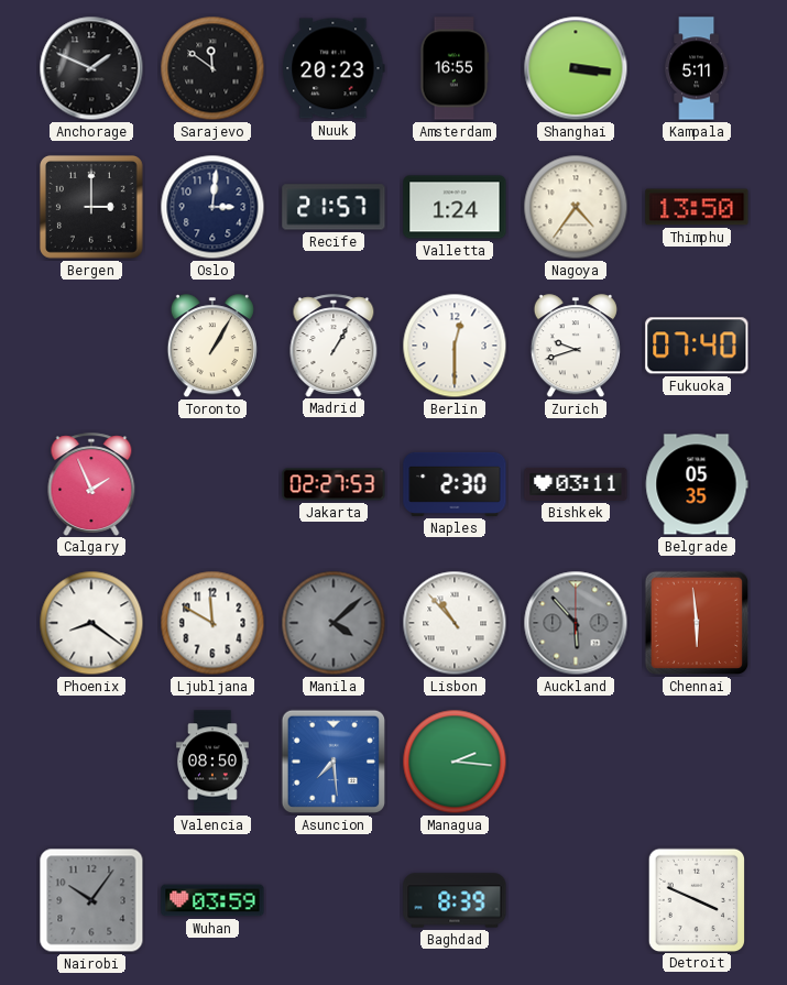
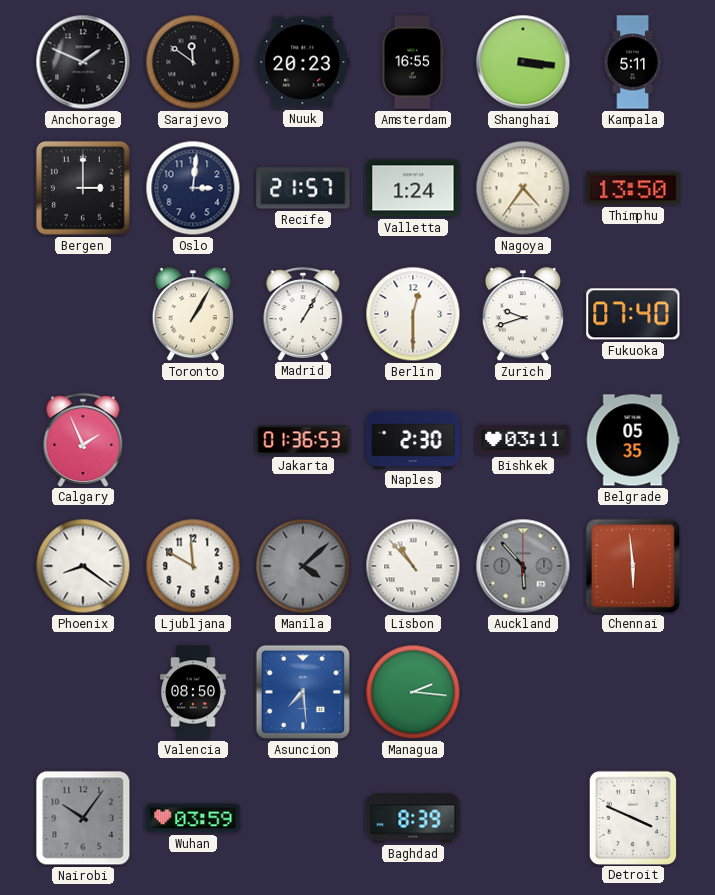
Jakarta: 02:27 -> 01:36 (303, 440)
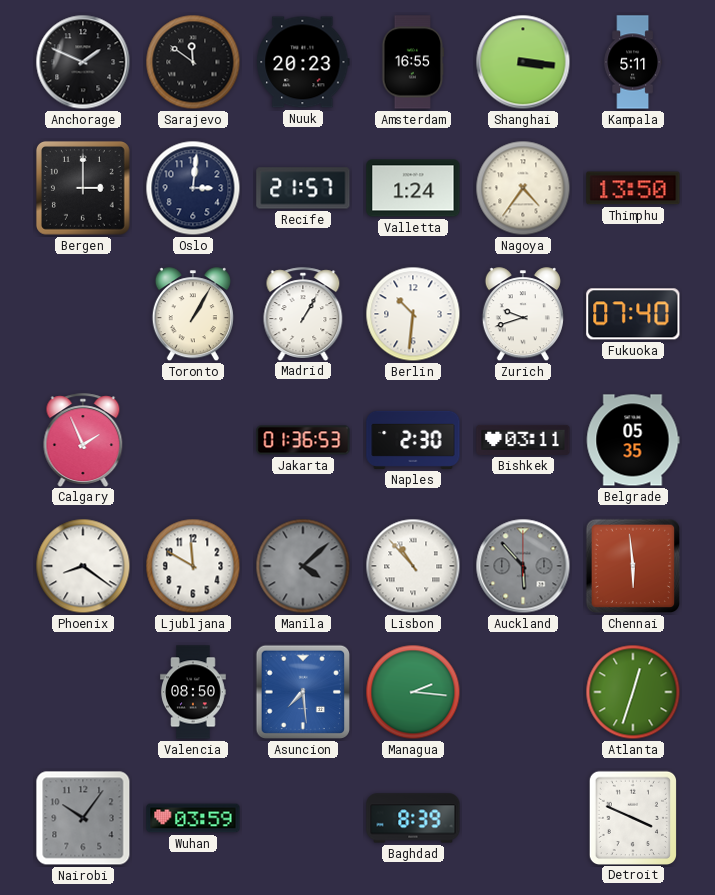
Berlin: 12:30 -> 10:31 (413, 314)
Atlanta: none -> 12:33 (633, 692)
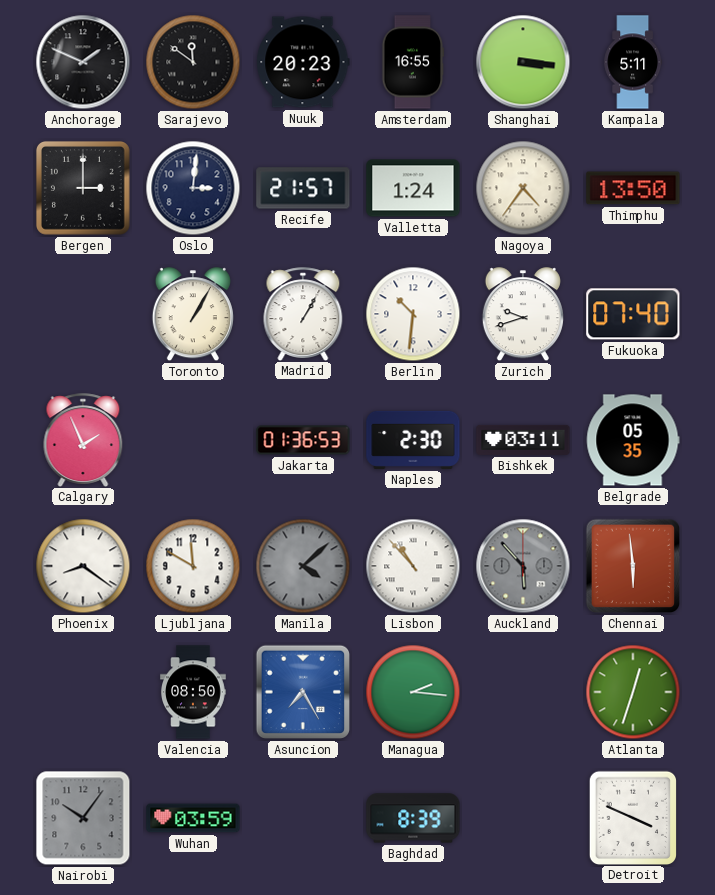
Asuncion: 7:29 -> 7:25 (303, 692)
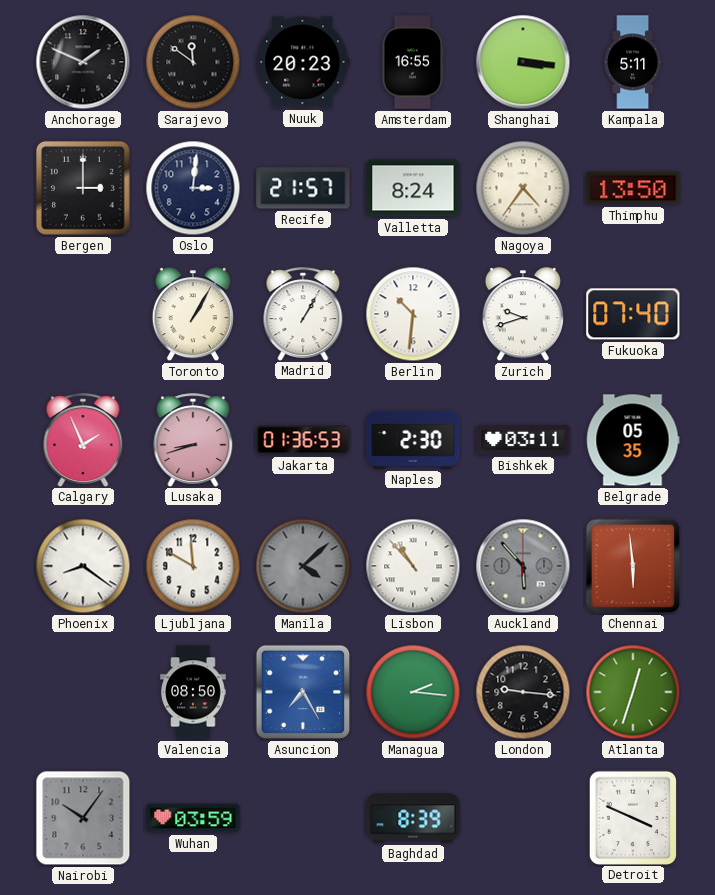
Valletta: 1:24 -> 8:24 (413, 188)
Lusaka: none -> 8:42 (193, 440)
London: none -> 9:16 (523, 692)
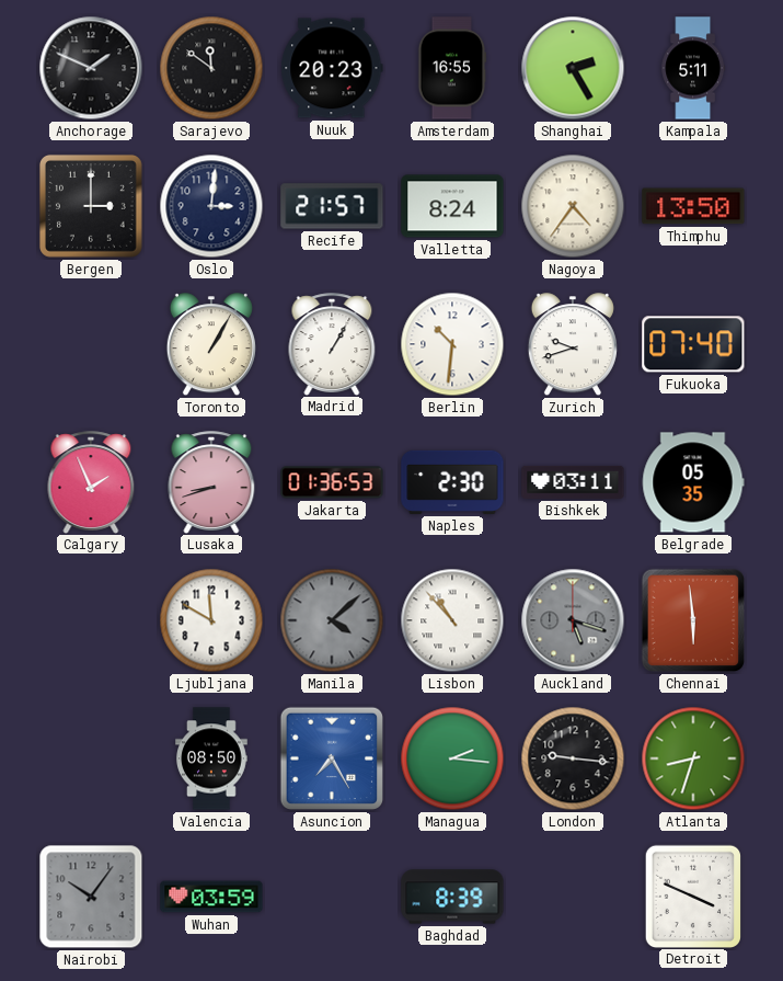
Shanghai: 3:16 -> 2:25 (573, 68)
Phoenix: 8:21 -> none (83, 566)
Auckland: 5:53 -> 5:18 (573, 620)
Atlanta: 12:33 -> 8:33 (693, 758)
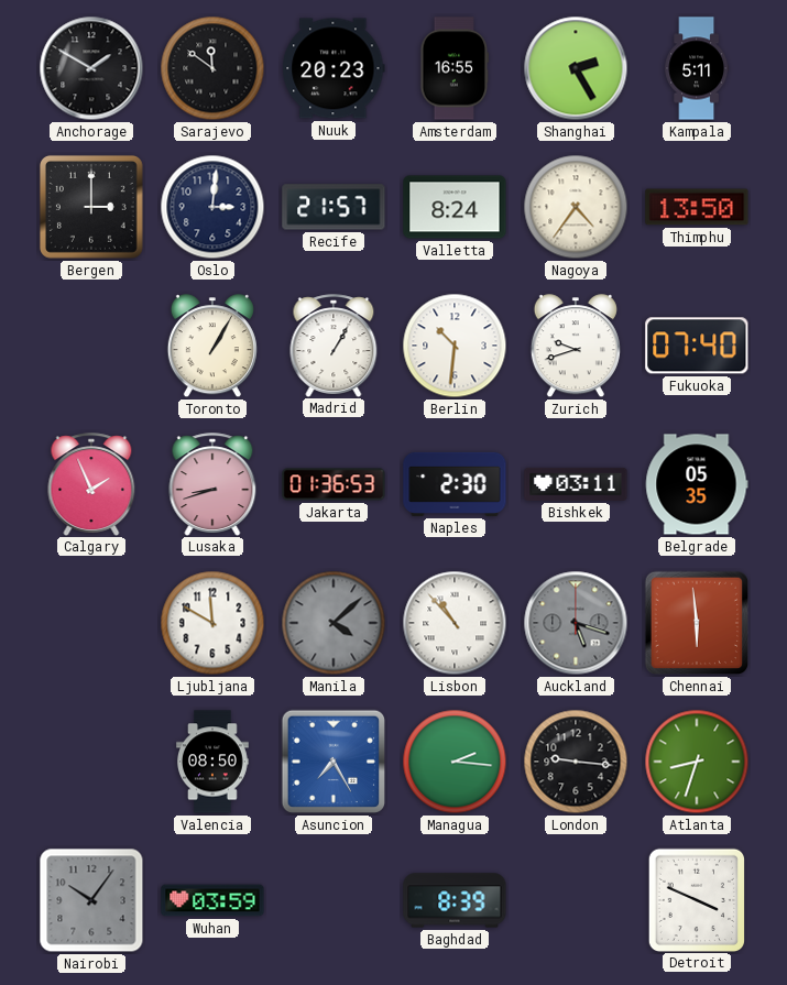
Anchorage: 1:49 -> 1:50 (91, 68)
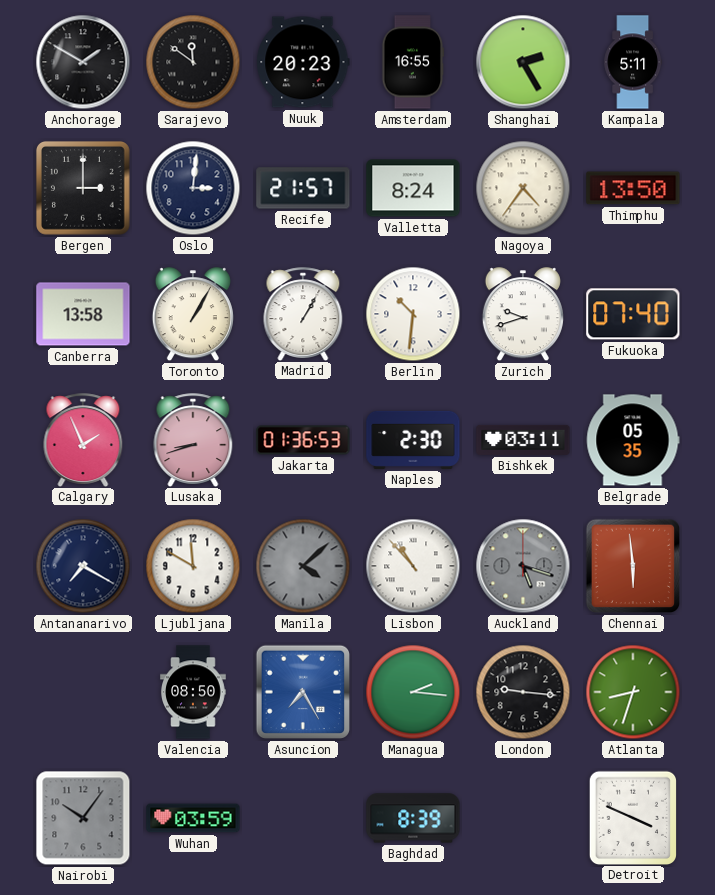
Canberra: none -> 13:58 (83, 314)
Antananarivo: none -> 7:20 (83, 566)
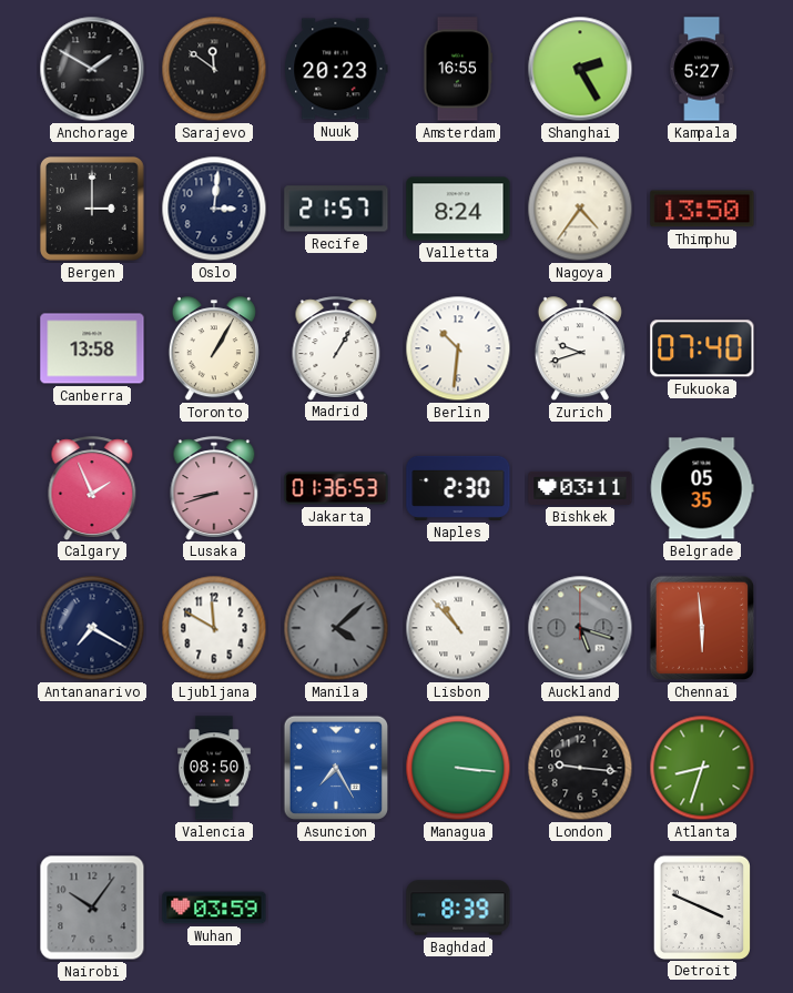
Kampala: 5:11 -> 5:27 (702, 69)
Managua: 2:16 -> 3:16 (458, 768)
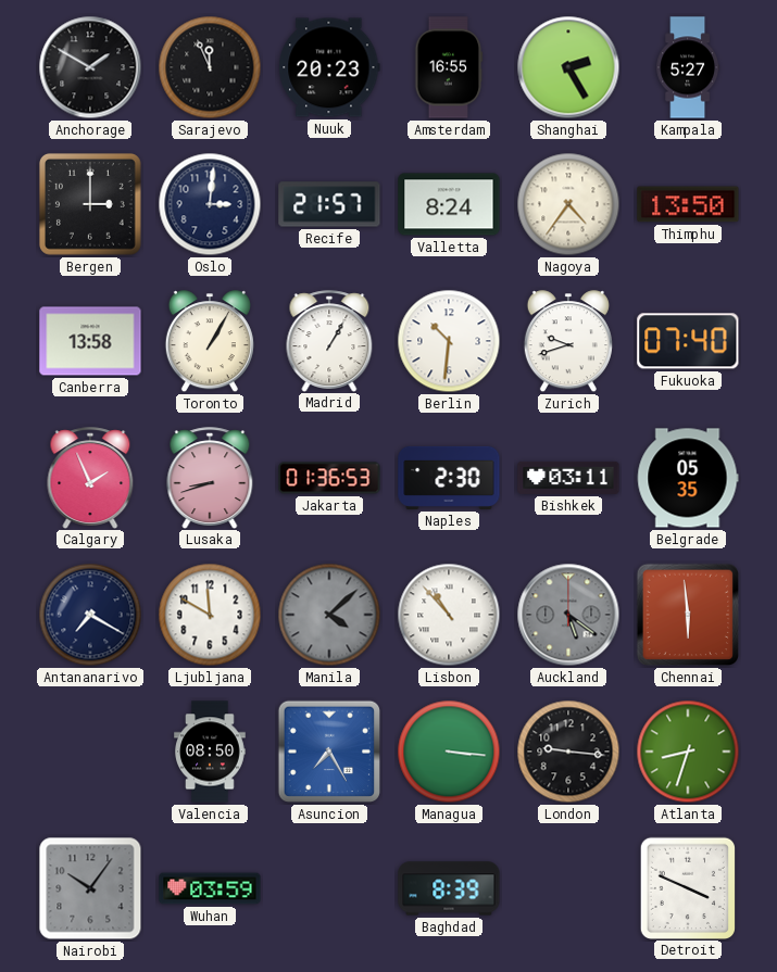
Sarajevo: 11:51 -> 11:56 (210, 67)
Auckland: 5:18 -> 5:21 (568, 615)
